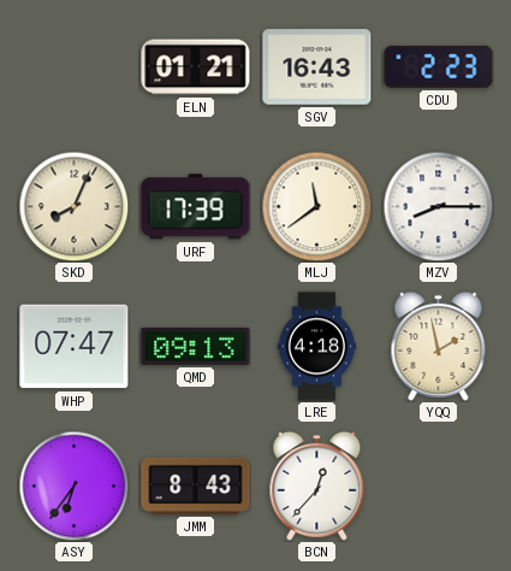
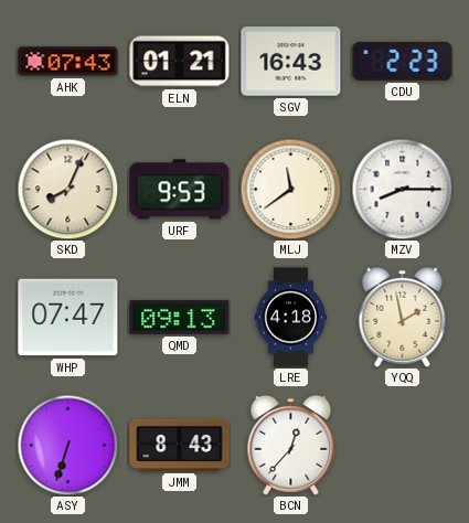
AHK: none -> 07:43 (68, 62)
URF: 17:39 -> 9:53 (180, 190)
ASY: 6:36 -> 6:33 (67, 445)
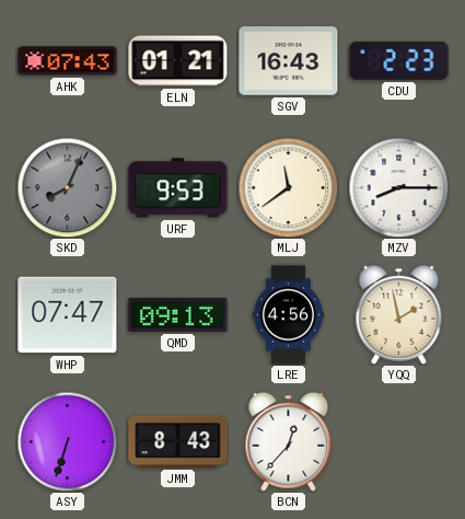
SKD dial: cream -> grey (67, 187)
LRE: 4:18 -> 4:56 (289, 315)
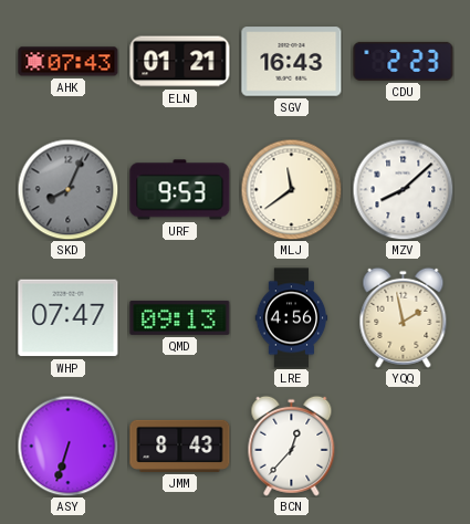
MZV: 8:15 -> 8:08 (403, 189)
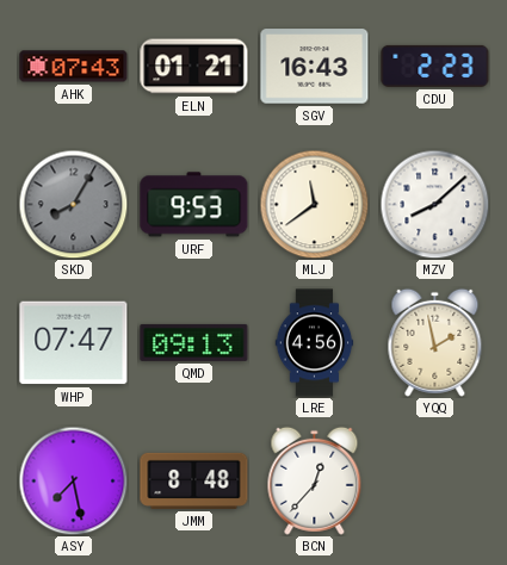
SKD: 8:04 -> 8:05 (73, 204)
ASY: 6:33 -> 7:28 (73, 480)
JMM: 8:43 -> 8:48 (194, 480)
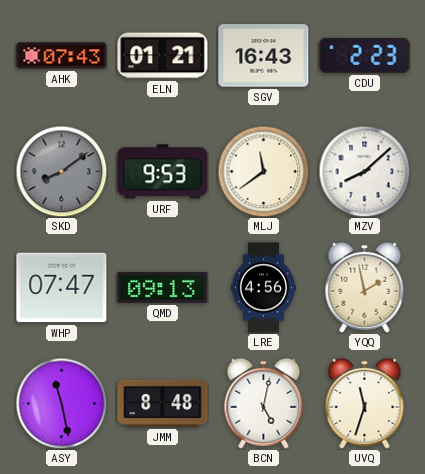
SKD: 8:05 -> 8:09 (61, 171)
ASY: 7:28 -> 11:28 (61, 403)
BCN: 12:37 -> 5:02 (264, 403)
UVQ: none -> 11:33 (365, 403)
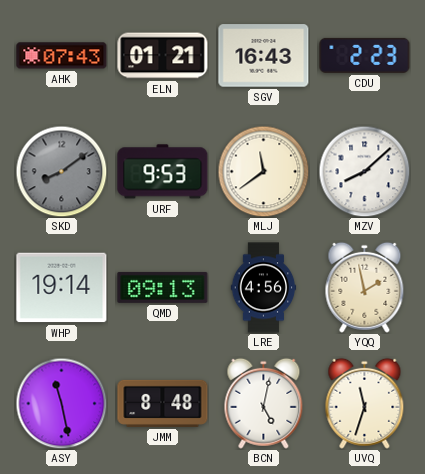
WHP: 07:47 -> 19:14 (62, 288)
